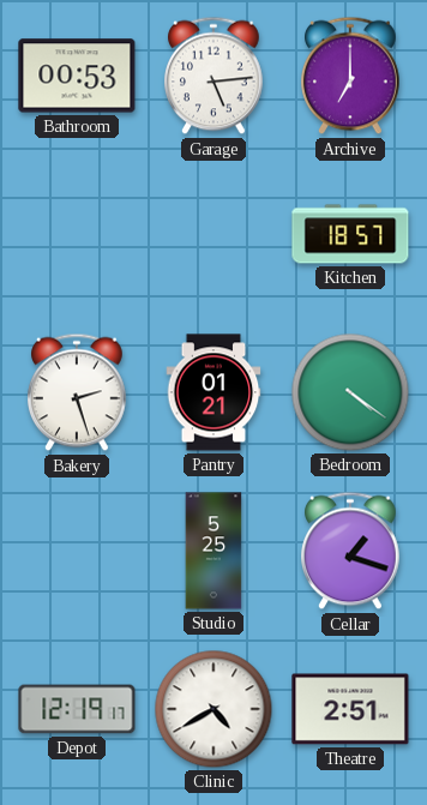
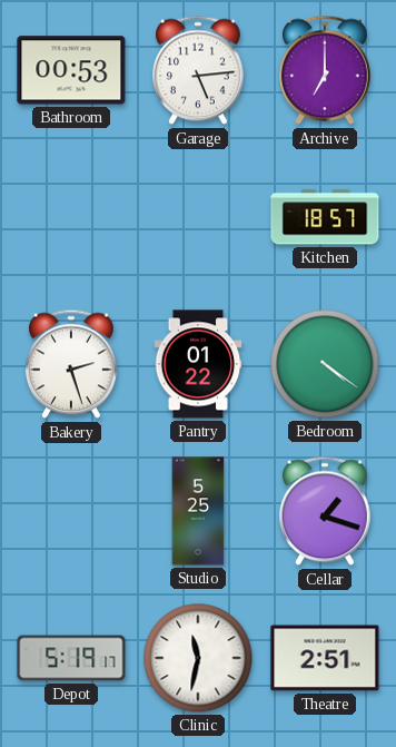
Pantry: 01:21 -> 01:22 (198, 364)
Depot: 12:19 -> 5:19 (71, 658)
Clinic: 4:40 -> 11:32 (198, 658)
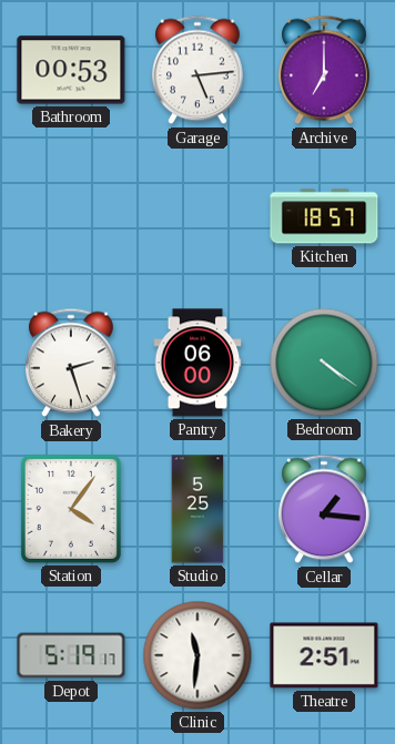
Pantry: 01:22 -> 06:00 (197, 363)
Station: none -> 4:06 (71, 509)
Cellar: 1:18 -> 1:16 (325, 509)
Clinic: 11:32 -> 11:31 (197, 655)
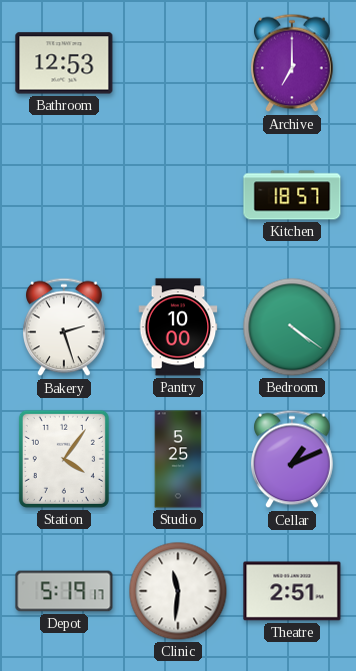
Bathroom: 00:53 -> 12:53 (64, 63)
Garage: 5:14 -> none (199, 70)
Pantry: 06:00 -> 10:00 (178, 327)
Cellar: 1:16 -> 1:11 (293, 459)
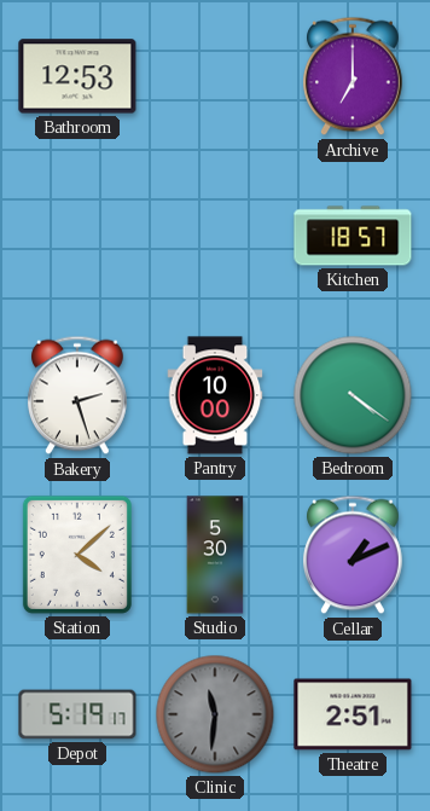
Station: 4:06 -> 4:08 (77, 555)
Studio: 5:25 -> 5:30 (215, 555)
Clinic dial: white -> grey (215, 714)
